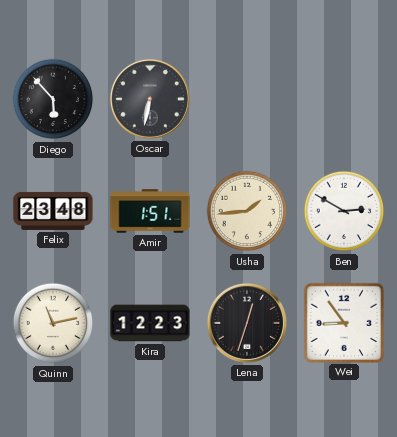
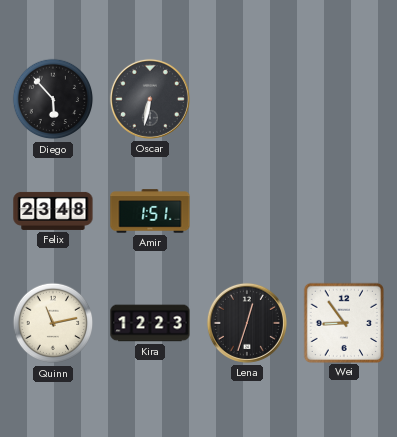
Usha: 1:44 -> none (247, 211)
Ben: 2:50 -> none (344, 211)
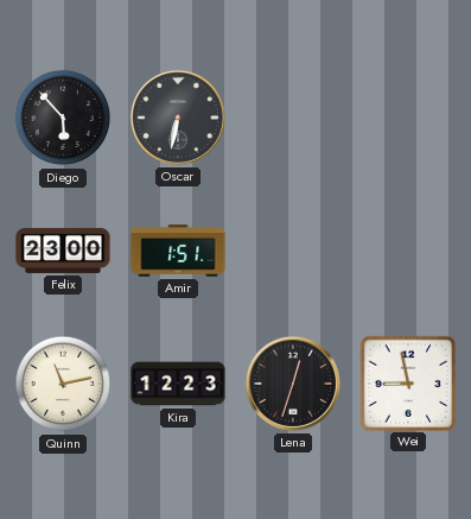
Felix: 23:48 -> 23:00 (63, 251)
Wei: 8:54 -> 8:58 (407, 382)
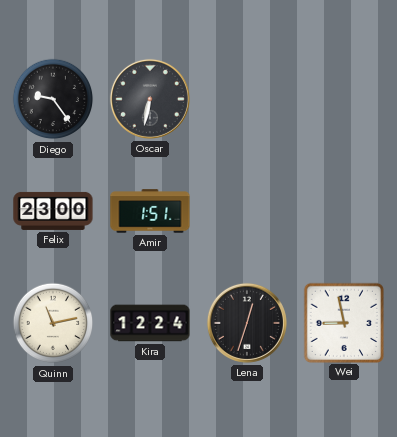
Diego: 5:53 -> 9:24 (53, 99)
Kira: 12:23 -> 12:24 (150, 323)
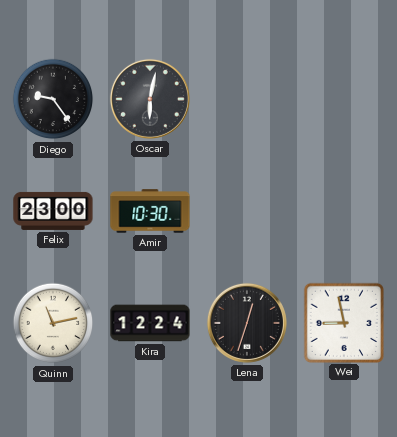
Oscar: 6:32 -> 6:02 (150, 99)
Amir: 1:51 -> 10:30 (150, 211)
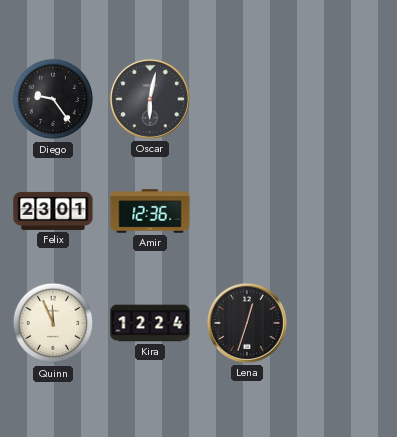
Felix: 23:00 -> 23:01 (53, 211)
Amir: 10:30 -> 12:36 (150, 211)
Quinn: 11:13 -> 11:56 (53, 323)
Wei: 8:58 -> none (343, 322)
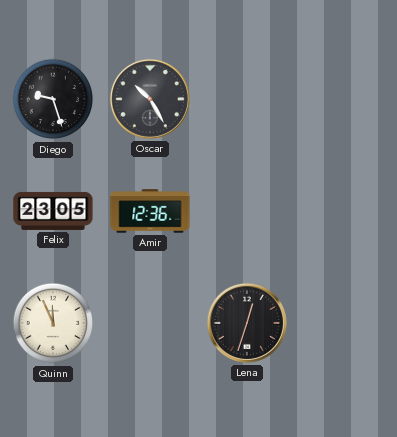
Diego: 9:24 -> 9:27 (53, 99)
Oscar: 6:02 -> 10:25 (150, 99)
Felix: 23:01 -> 23:05 (53, 211)
Kira: 12:24 -> none (150, 323)
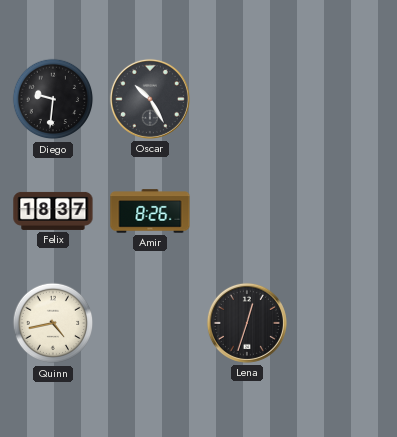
Diego: 9:27 -> 9:31 (53, 99)
Felix: 23:05 -> 18:37 (53, 211)
Amir: 12:36 -> 8:26 (150, 211)
Quinn: 11:56 -> 4:43 (53, 323)
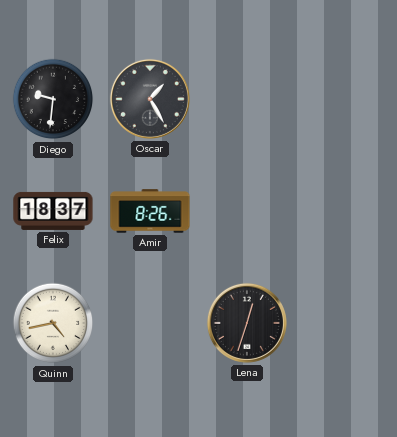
Oscar: 10:25 -> 1:25 (150, 99)
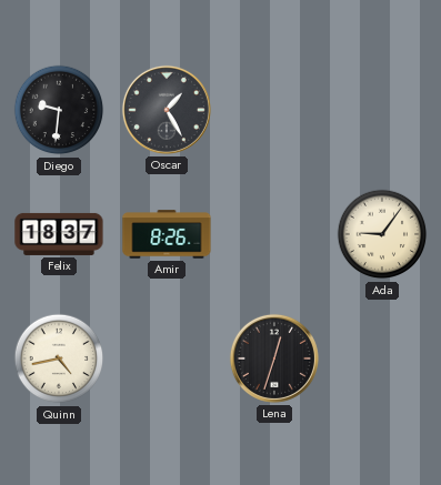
Ada: none -> 9:06 (382, 234)
